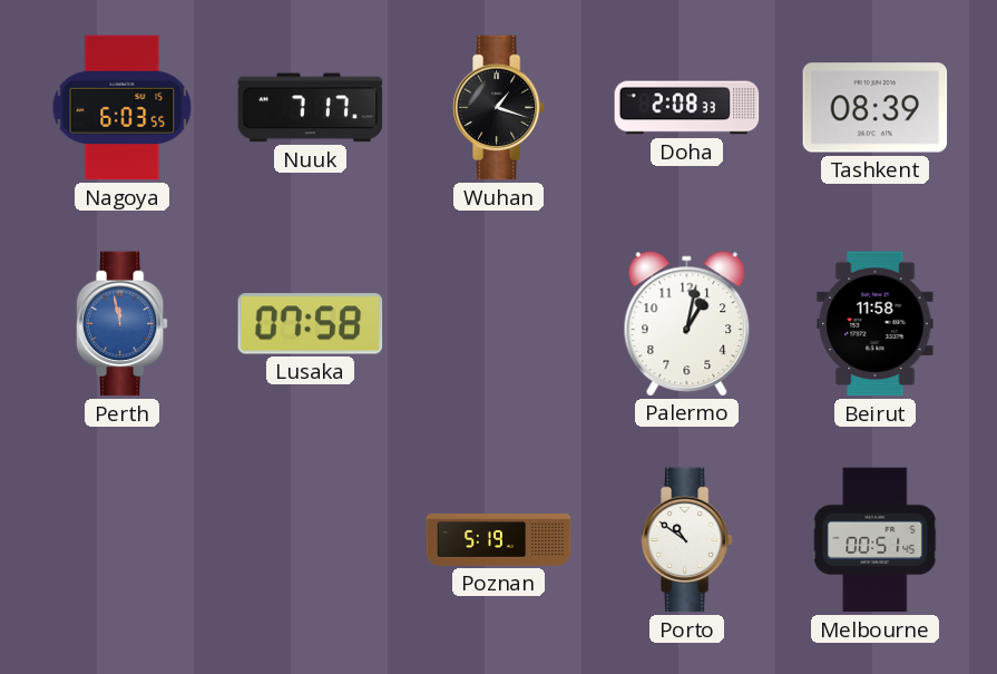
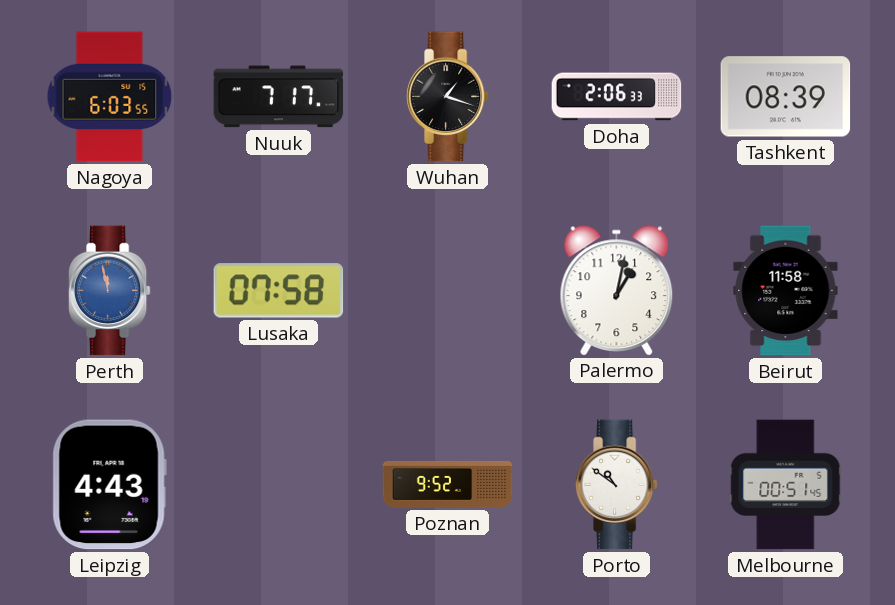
Doha: 2:08 -> 2:06 (617, 97)
Leipzig: none -> 4:43 (109, 485)
Poznan: 5:19 -> 9:52 (448, 484)
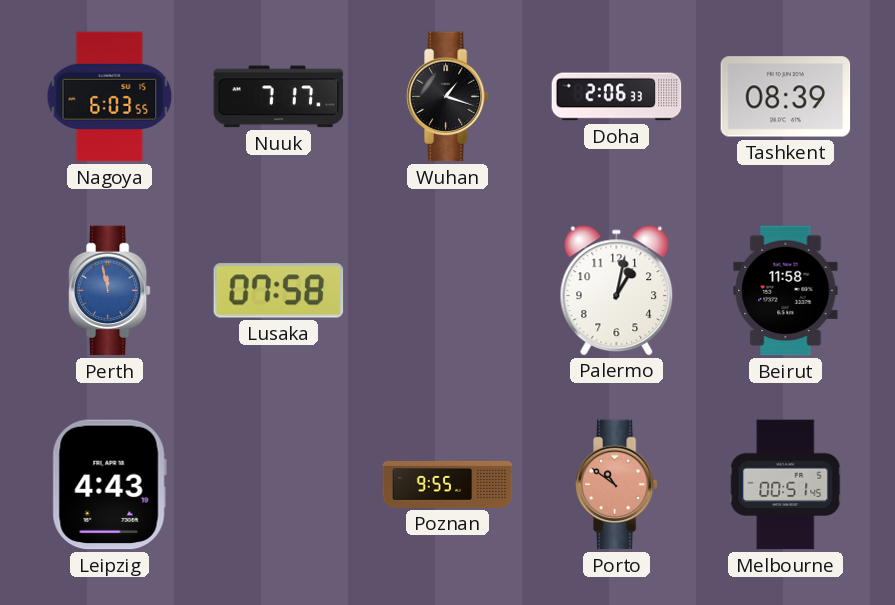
Poznan: 9:52 -> 9:55 (448, 484)
Porto dial: white -> salmon (616, 485)
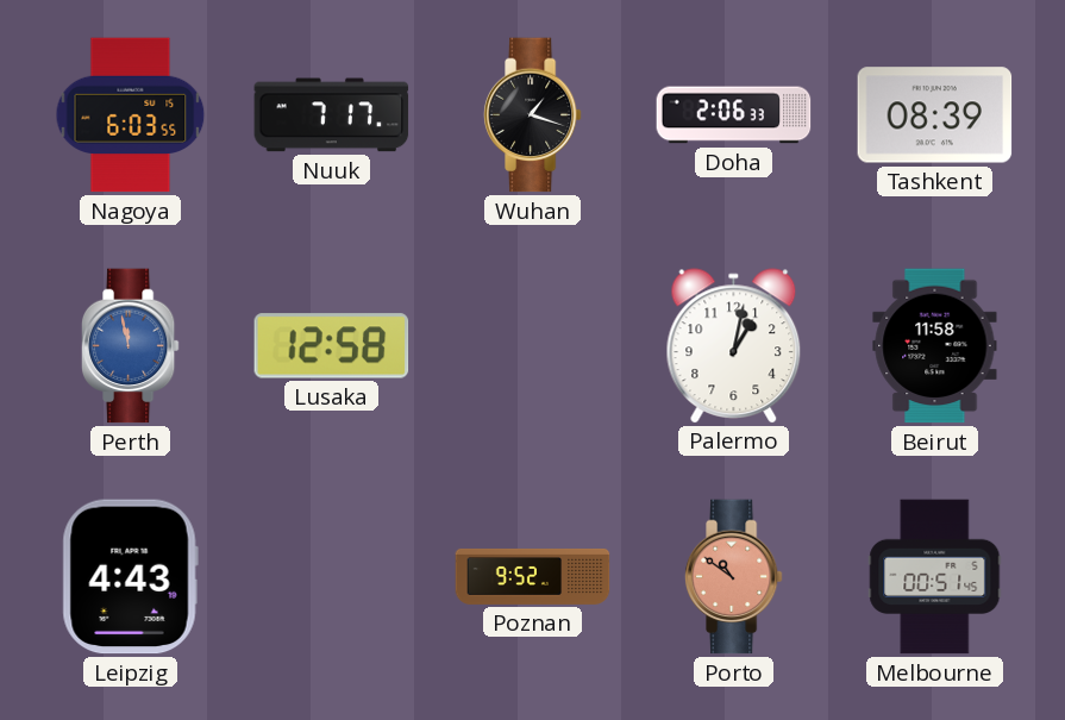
Lusaka: 07:58 -> 12:58 (332, 346)
Poznan: 9:55 -> 9:52 (533, 576)
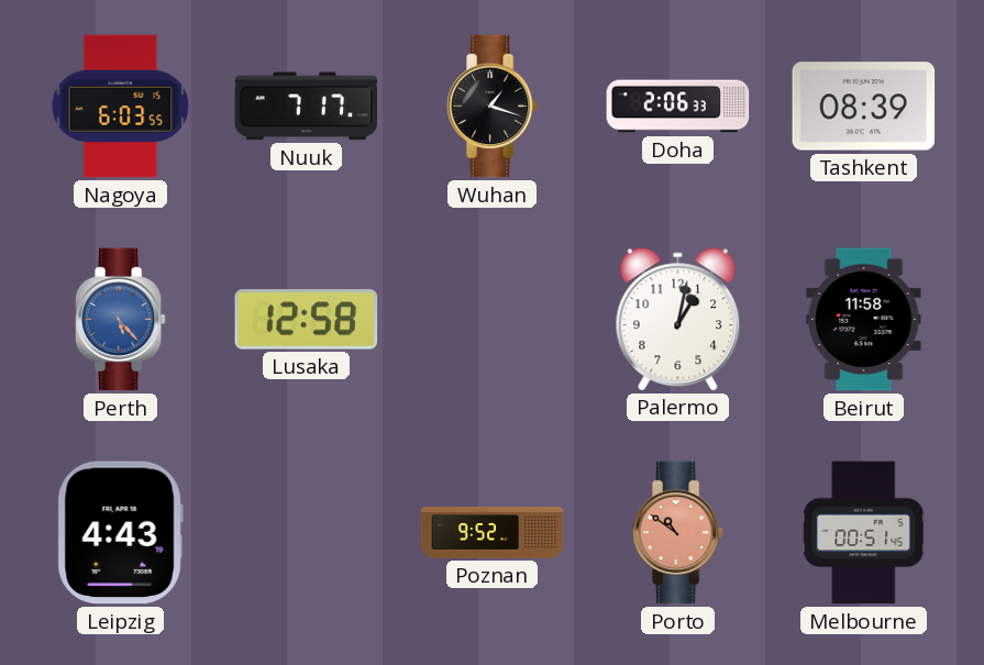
Perth: 11:58 -> 5:23 (120, 320)
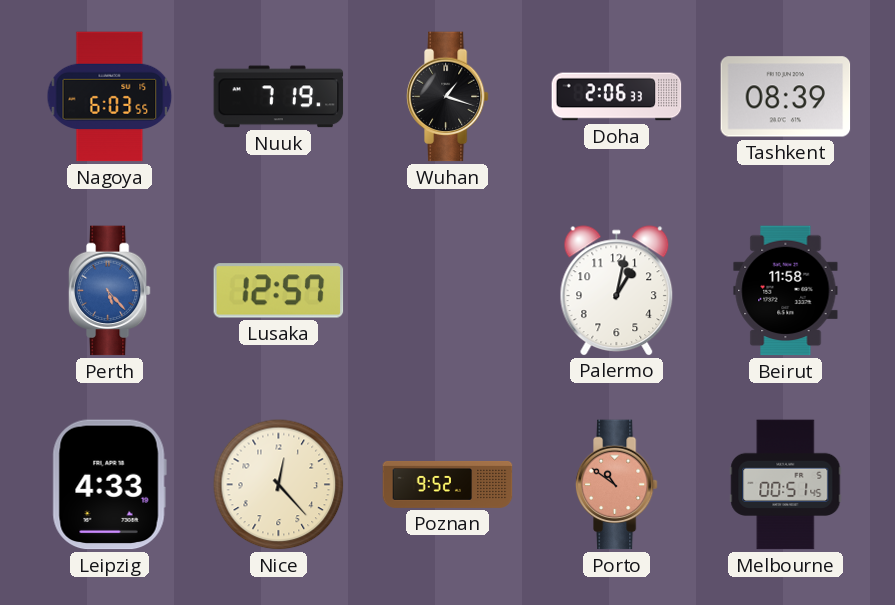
Nuuk: 7:17 -> 7:19 (279, 97)
Lusaka: 12:58 -> 12:57 (279, 291)
Leipzig: 4:43 -> 4:33 (109, 485)
Nice: none -> 12:23 (279, 485)
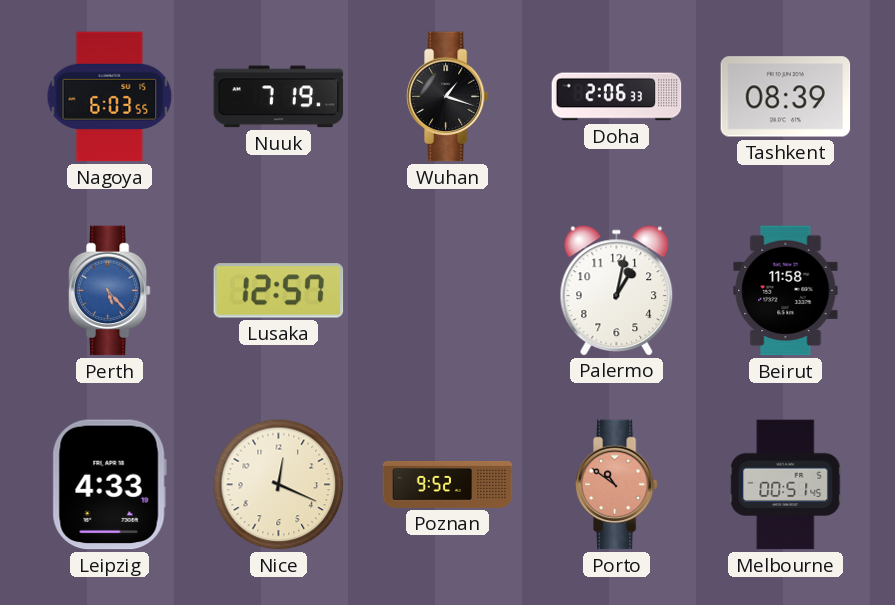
Nice: 12:23 -> 12:19 (279, 485)
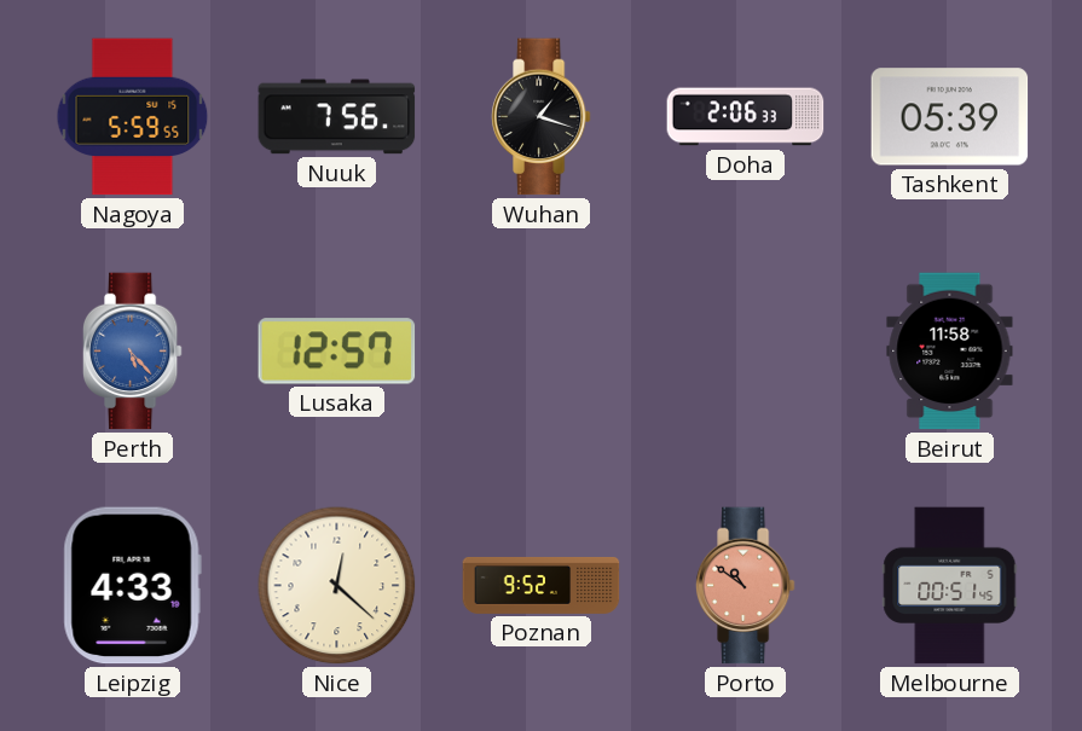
Nagoya: 6:03 -> 5:59 (133, 117)
Nuuk: 7:19 -> 7:56 (337, 117)
Tashkent: 08:39 -> 05:39 (950, 117)
Palermo: 1:02 -> none (617, 290)
Nice: 12:19 -> 12:22 (337, 586)
